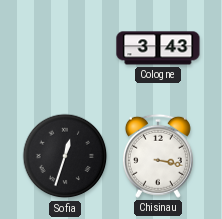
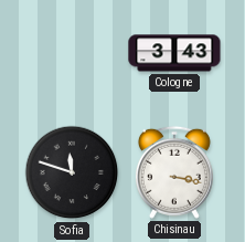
Sofia: 12:33 -> 11:48 (72, 172)
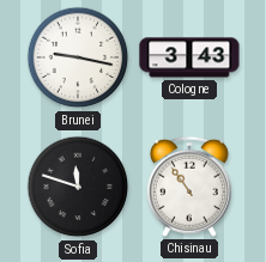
Brunei: none -> 9:17 (78, 57)
Chisinau: 3:17 -> 10:54 (189, 187)
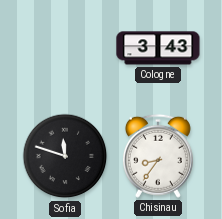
Brunei: 9:17 -> none (78, 57)
Chisinau: 10:54 -> 8:36 (158, 156)
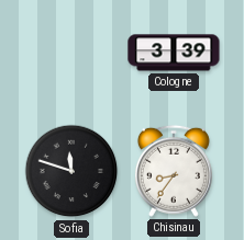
Cologne: 3:43 -> 3:39 (174, 53)
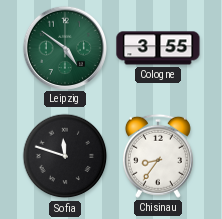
Leipzig: none -> 4:51 (64, 47)
Cologne: 3:39 -> 3:55 (158, 48)
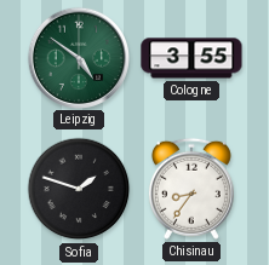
Sofia: 11:48 -> 1:48 (79, 189)
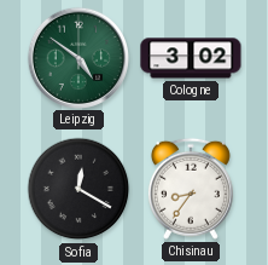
Cologne: 3:55 -> 3:02 (191, 58)
Sofia: 1:48 -> 12:20 (78, 189)
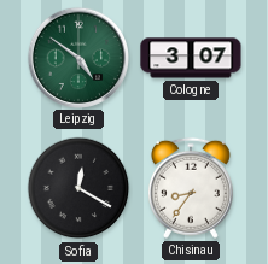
Cologne: 3:02 -> 3:07 (191, 58)
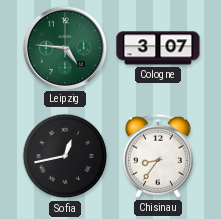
Leipzig: 4:51 -> 4:46 (64, 47)
Sofia: 12:20 -> 12:43 (65, 156)
